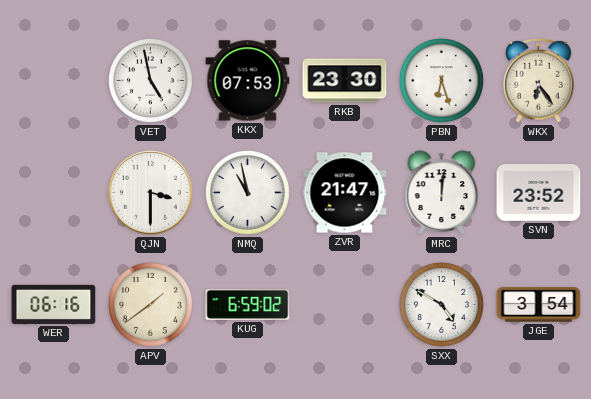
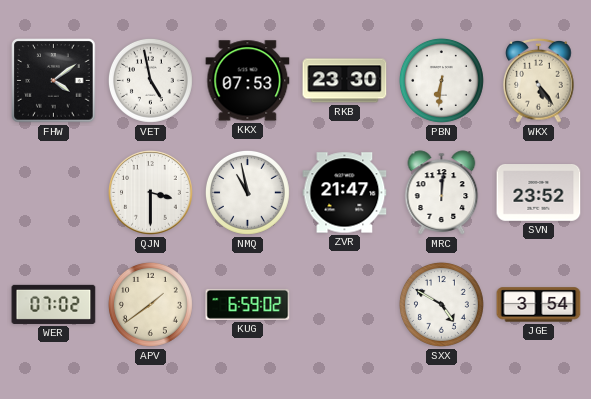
FHW: none -> 4:09 (54, 81)
PBN: 6:27 -> 6:31 (441, 80)
WKX: 6:24 -> 5:24 (539, 80)
WER: 06:16 -> 07:02 (54, 304)
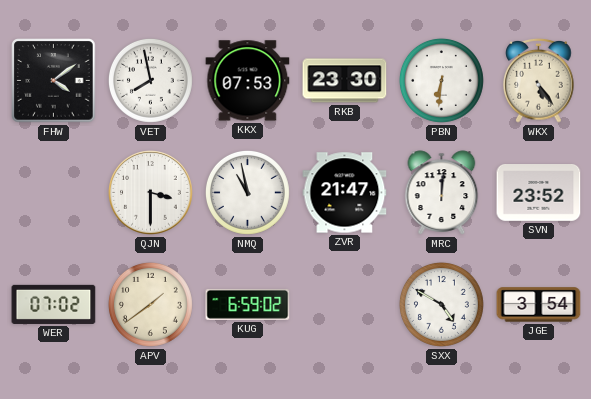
VET: 4:58 -> 7:58 (150, 80)
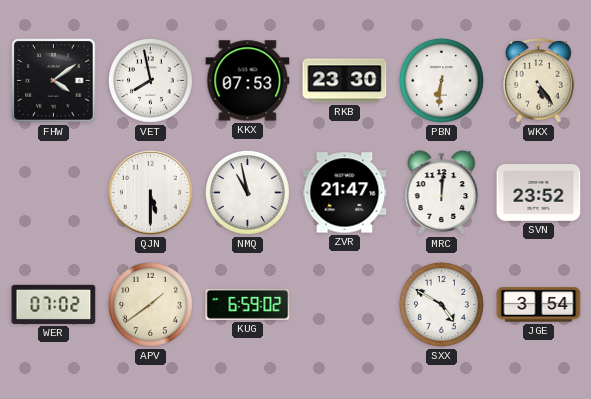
QJN: 3:30 -> 5:30 (151, 193)
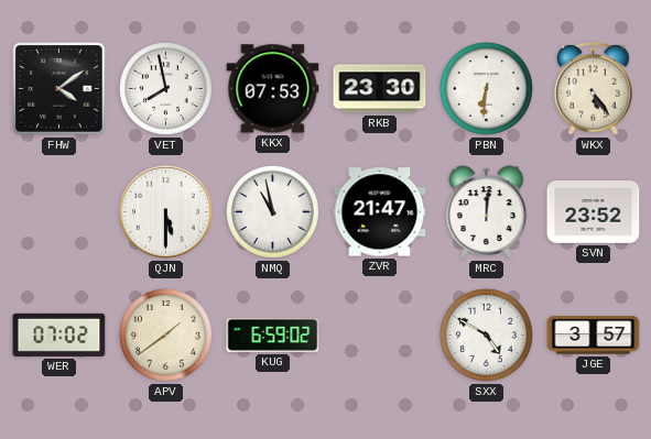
JGE: 3:54 -> 3:57 (594, 336)
